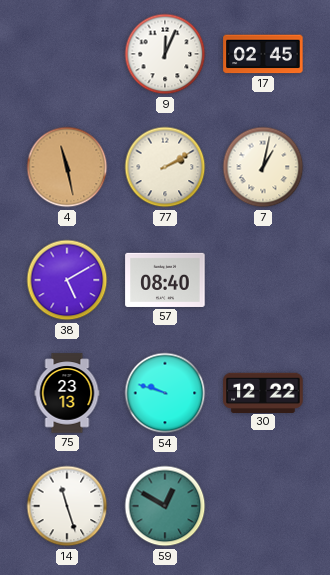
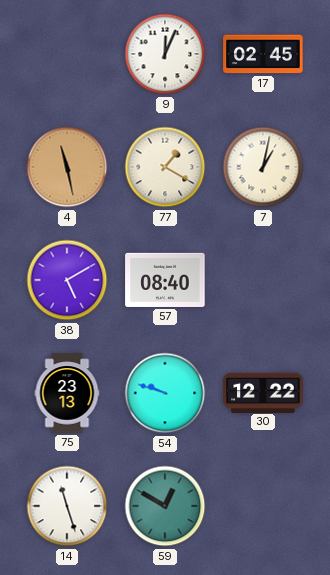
77: 2:10 -> 1:20 (165, 167)
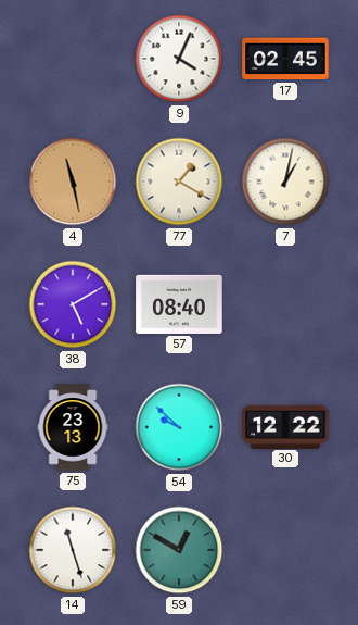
9: 12:04 -> 4:04 (179, 59)
54: 9:48 -> 9:52 (179, 427)
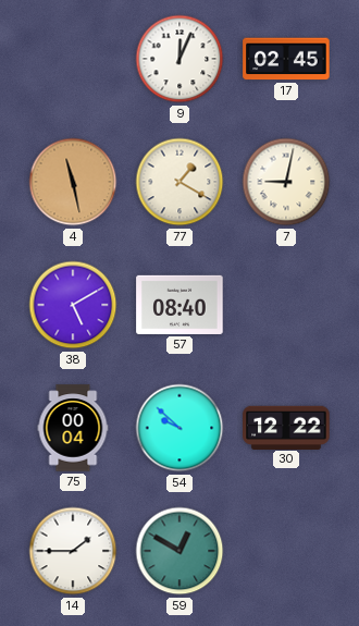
9: 4:04 -> 12:04 (179, 59)
7: 1:02 -> 9:02 (286, 182)
75: 23:13 -> 00:04 (73, 428)
14: 11:27 -> 1:45 (73, 551)
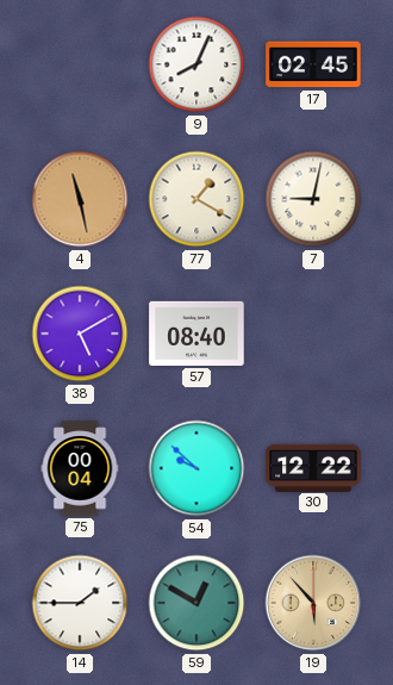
9: 12:04 -> 8:04 (196, 64)
19: none -> 5:53 (313, 603)
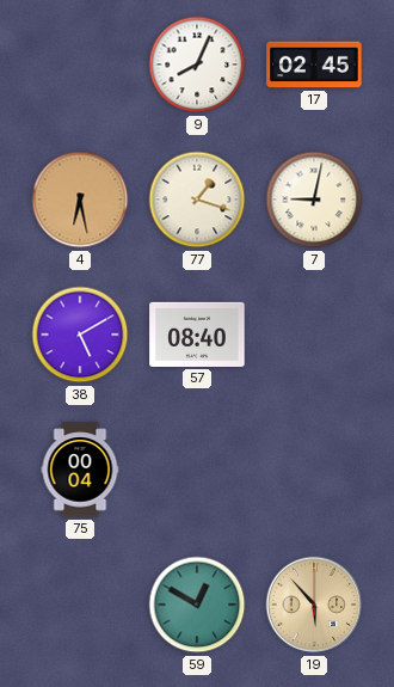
4: 11:28 -> 6:28 (80, 200)
77: 1:20 -> 1:18 (197, 200)
54: 9:52 -> none (196, 468)
30: 12:22 -> none (313, 467)
14: 1:45 -> none (80, 603)
